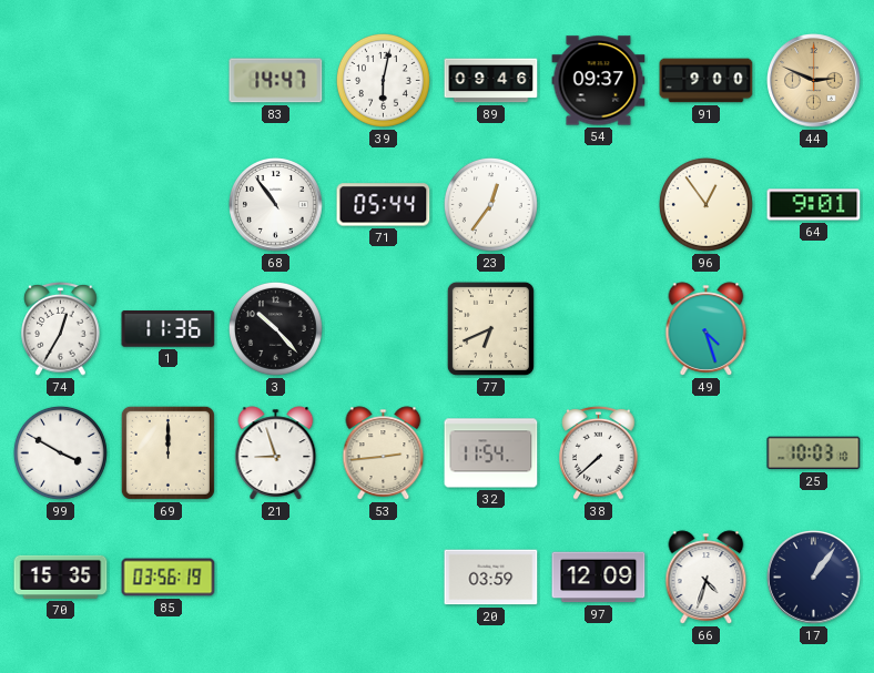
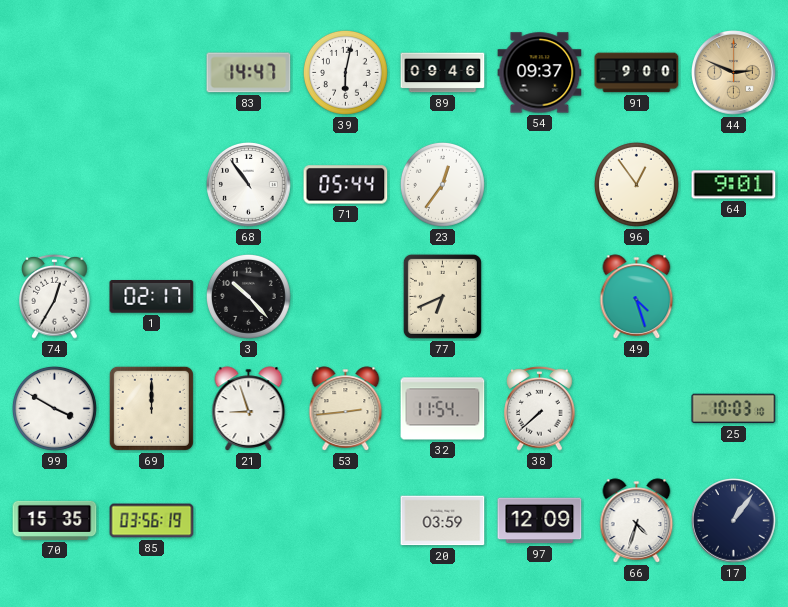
1: 11:36 -> 02:17 (152, 297)
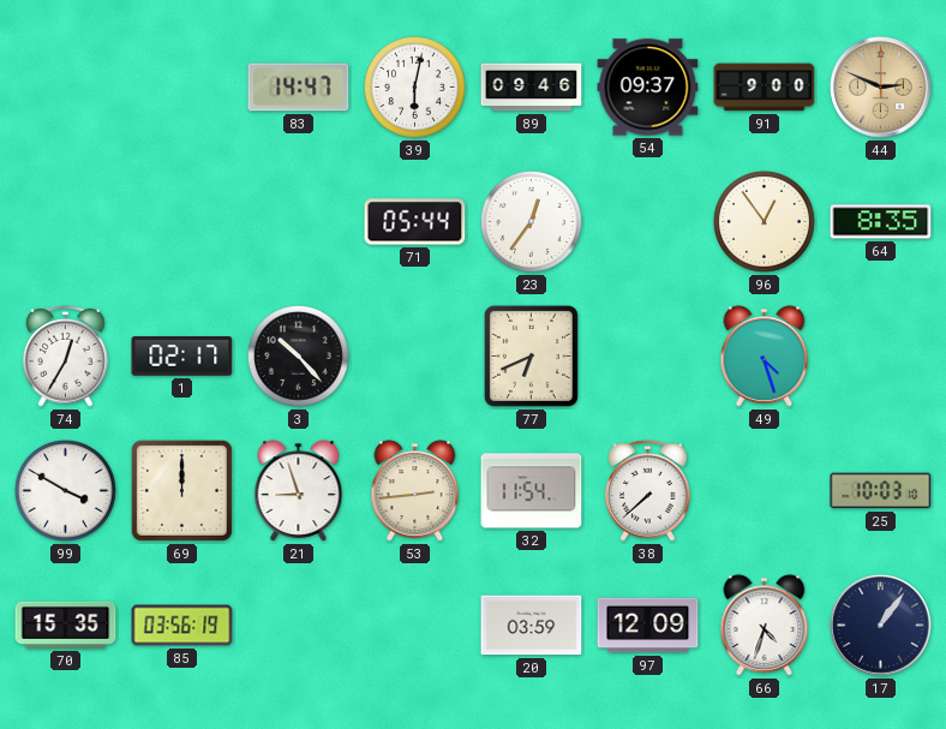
68: 10:54 -> none (249, 185)
64: 9:01 -> 8:35 (881, 222)
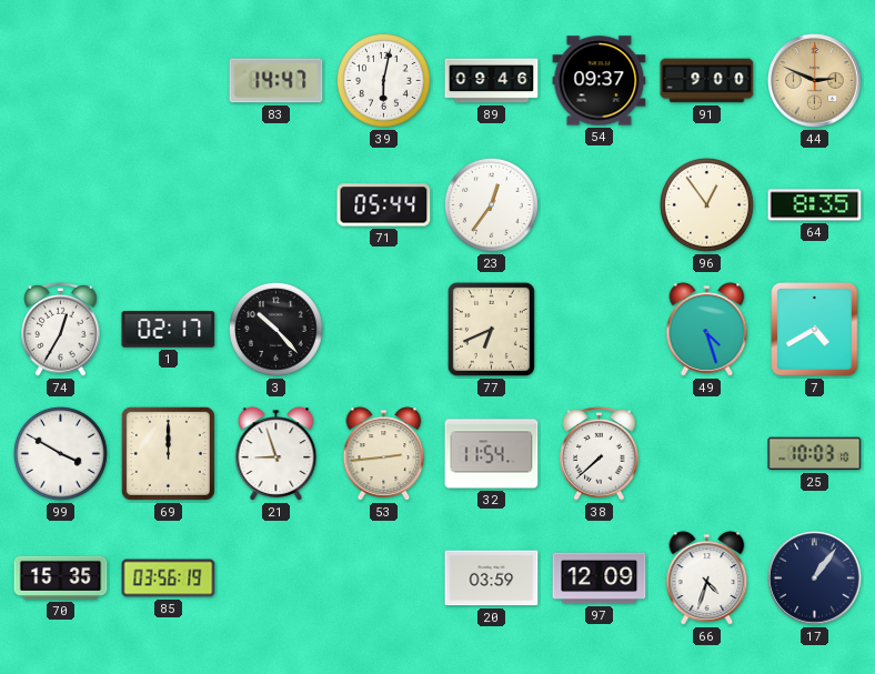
7: none -> 4:40 (815, 330)
